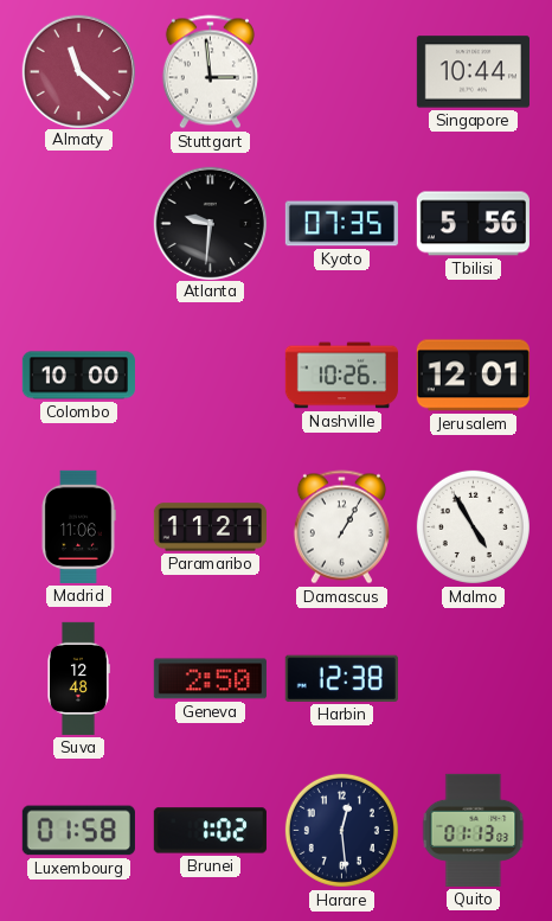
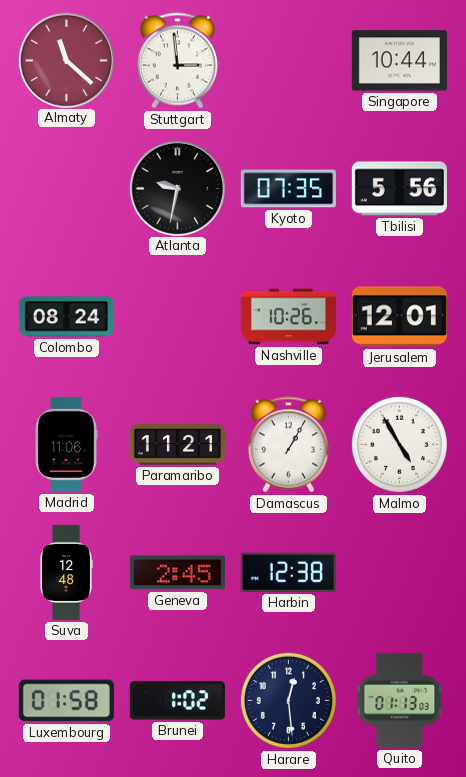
Atlanta: 9:31 -> 9:32 (177, 188)
Colombo: 10:00 -> 08:24 (66, 317)
Geneva: 2:50 -> 2:45 (177, 573)
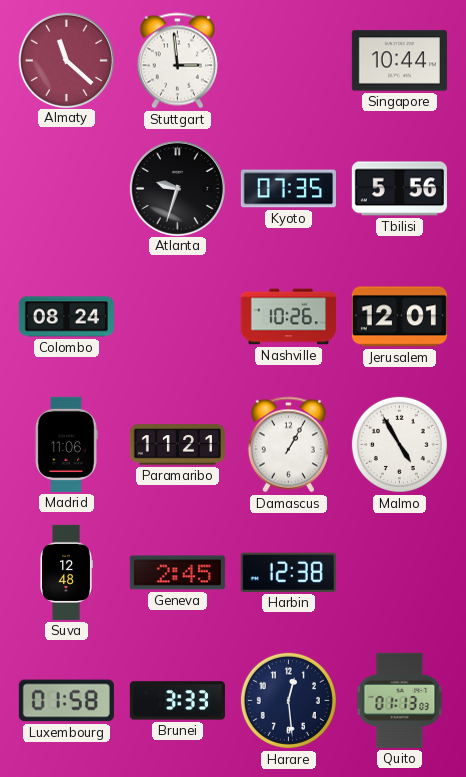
Atlanta: 9:32 -> 9:33 (177, 188)
Brunei: 1:02 -> 3:33 (177, 701)
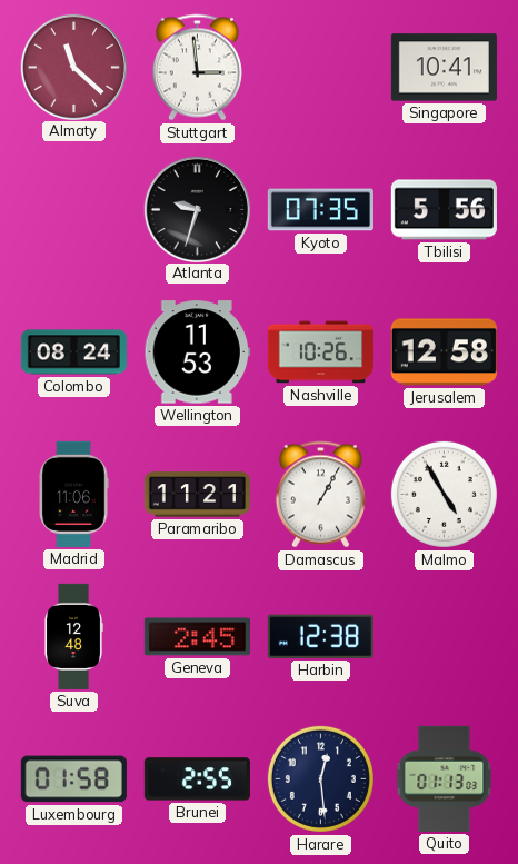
Singapore: 10:44 -> 10:41 (444, 68)
Wellington: none -> 11:53 (197, 352)
Jerusalem: 12:01 -> 12:58 (444, 352)
Brunei: 3:33 -> 2:55 (197, 779)
